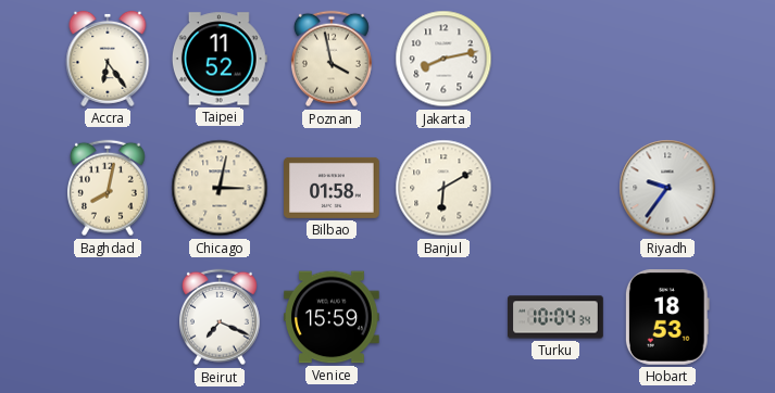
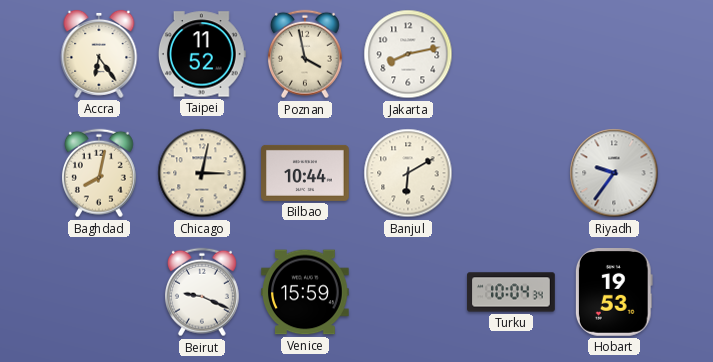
Bilbao: 01:58 -> 10:44 (305, 173)
Beirut: 7:19 -> 9:19 (202, 292)
Hobart: 18:53 -> 19:53 (614, 293)
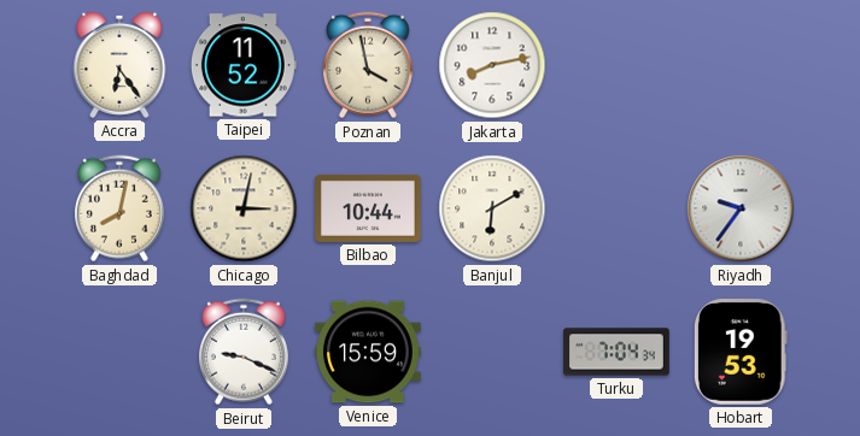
Turku: 10:04 -> 7:04 (616, 352)
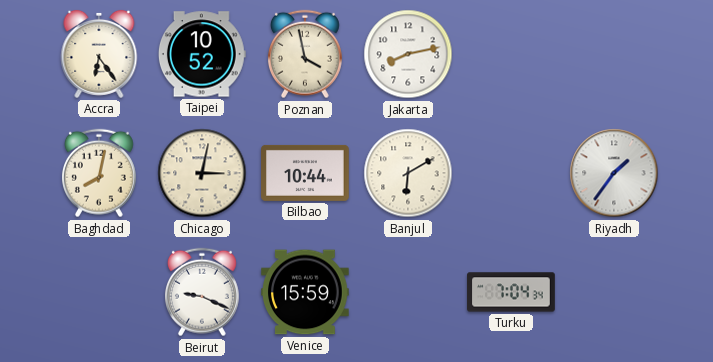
Taipei: 11:52 -> 10:52 (202, 54)
Riyadh: 9:36 -> 1:36 (614, 173)
Hobart: 19:53 -> none (741, 353)
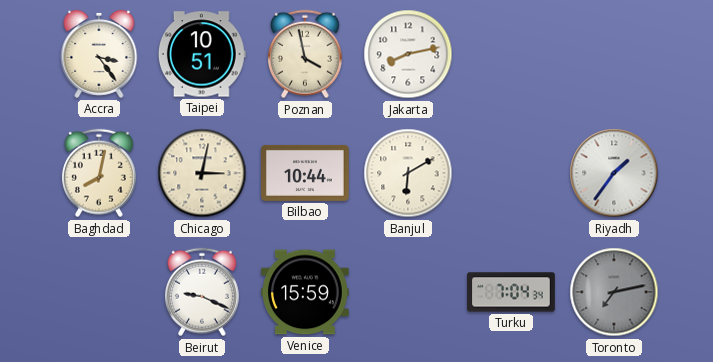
Accra: 6:24 -> 3:24 (99, 54)
Taipei: 10:52 -> 10:51 (202, 54)
Toronto: none -> 7:13 (614, 292)
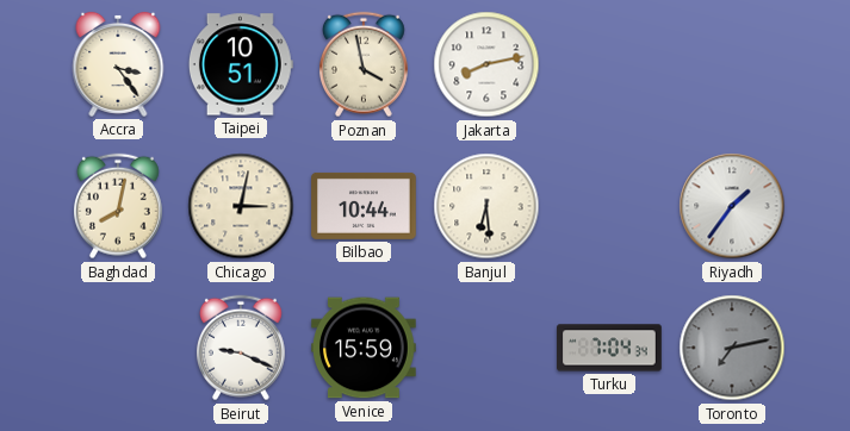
Banjul: 6:10 -> 6:29 (486, 206)
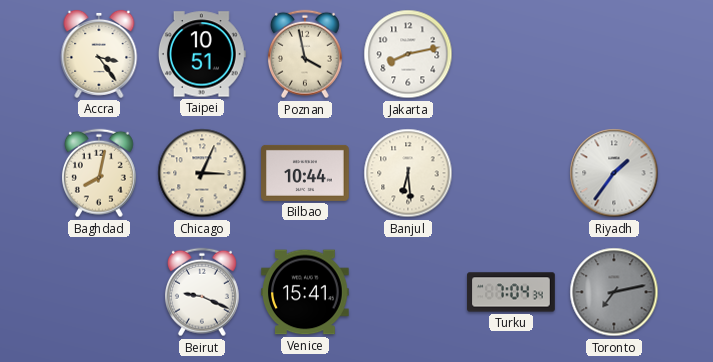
Chicago: 3:02 -> 3:04 (202, 173)
Venice: 15:59 -> 15:41 (306, 292)
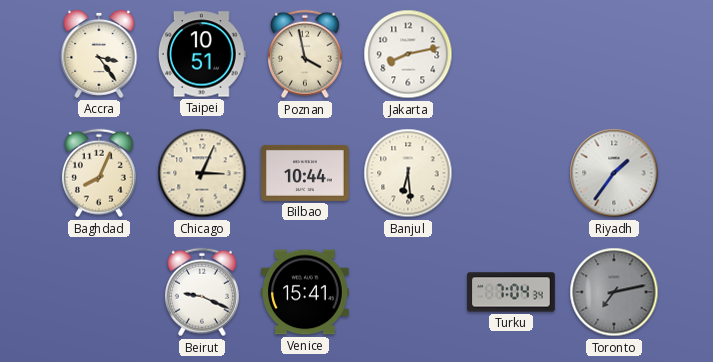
Baghdad: 8:02 -> 8:04 (99, 173)
